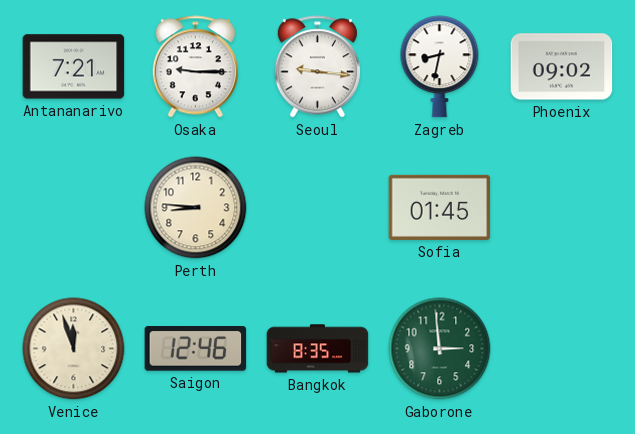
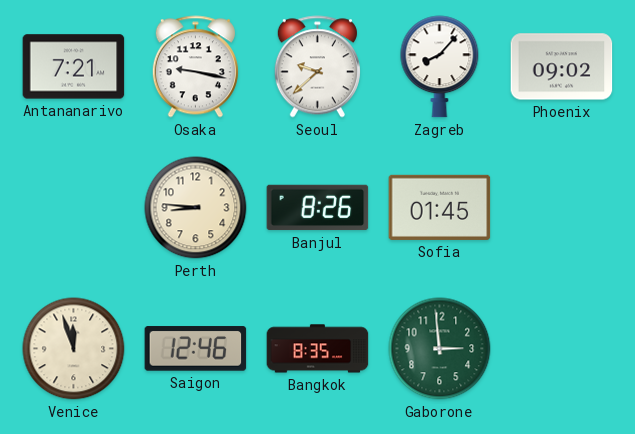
Osaka: 9:15 -> 9:17 (195, 67)
Seoul: 9:16 -> 9:38 (317, 67)
Zagreb: 8:32 -> 8:07 (440, 67)
Banjul: none -> 8:26 (318, 208)
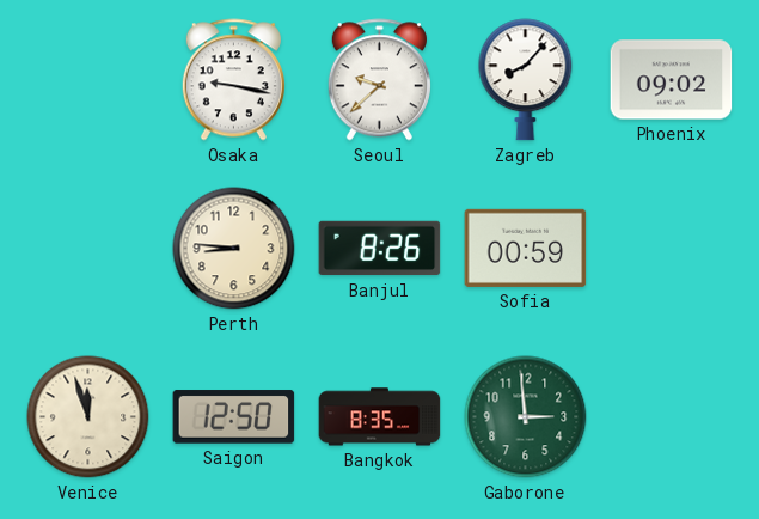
Antananarivo: 7:21 -> none (74, 67)
Sofia: 01:45 -> 00:59 (526, 248)
Saigon: 12:46 -> 12:50 (234, 417)
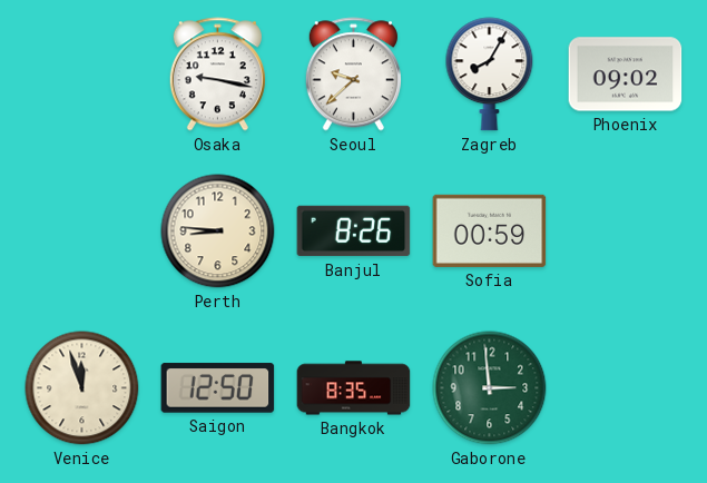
Zagreb: 8:07 -> 8:05 (490, 75)
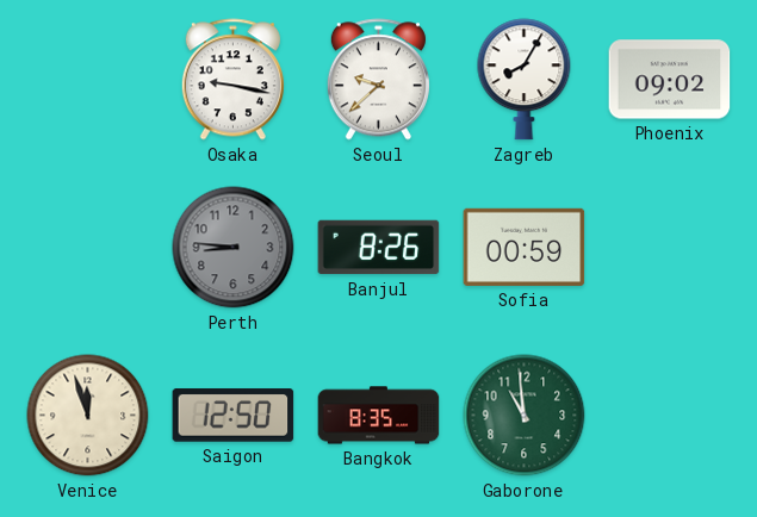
Perth dial: cream -> grey (234, 248)
Gaborone: 2:59 -> 10:59 (525, 416)
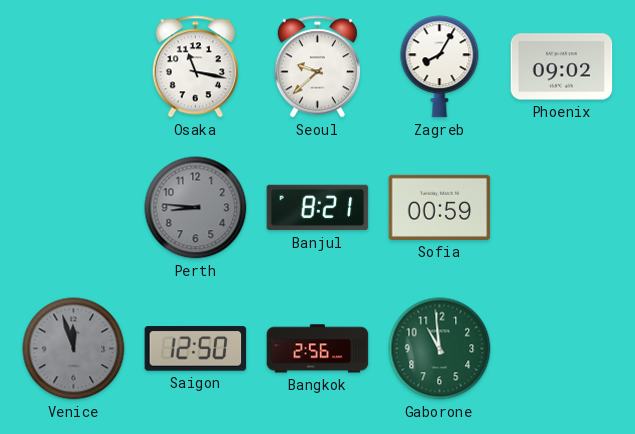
Osaka: 9:17 -> 11:17 (195, 67)
Banjul: 8:26 -> 8:21 (318, 208)
Venice dial: cream -> grey (74, 349)
Bangkok: 8:35 -> 2:56 (318, 349)
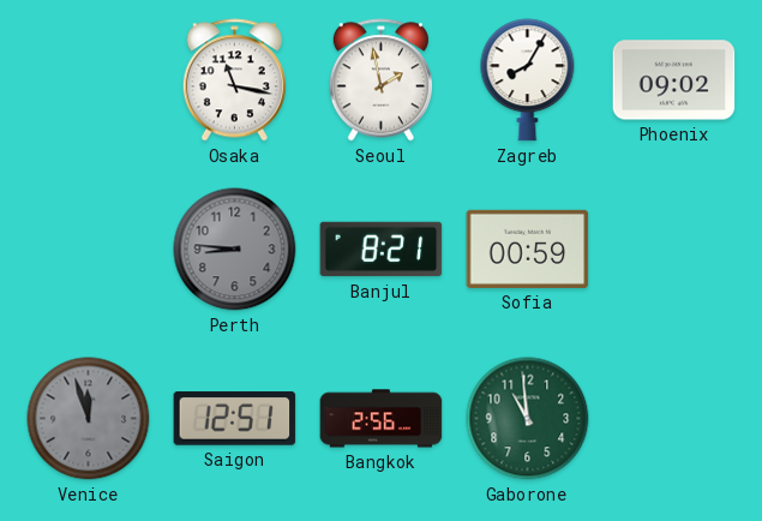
Seoul: 9:38 -> 1:58 (380, 80)
Saigon: 12:50 -> 12:51 (235, 419)
